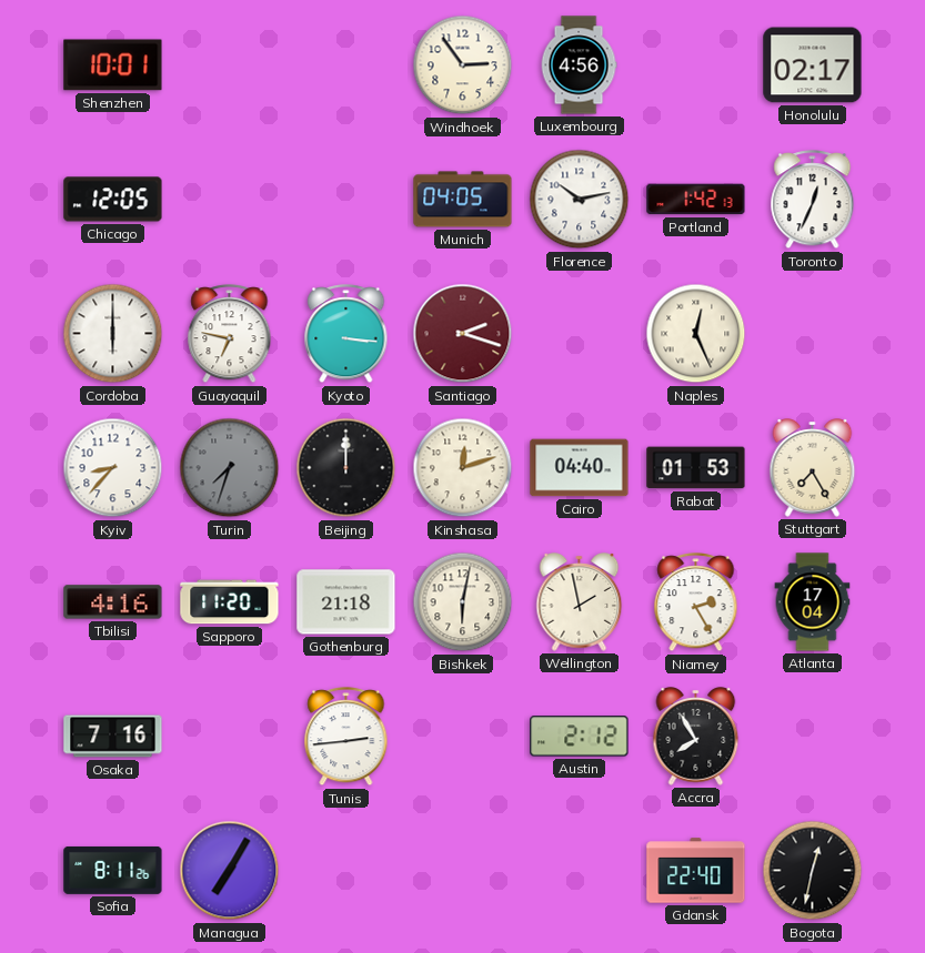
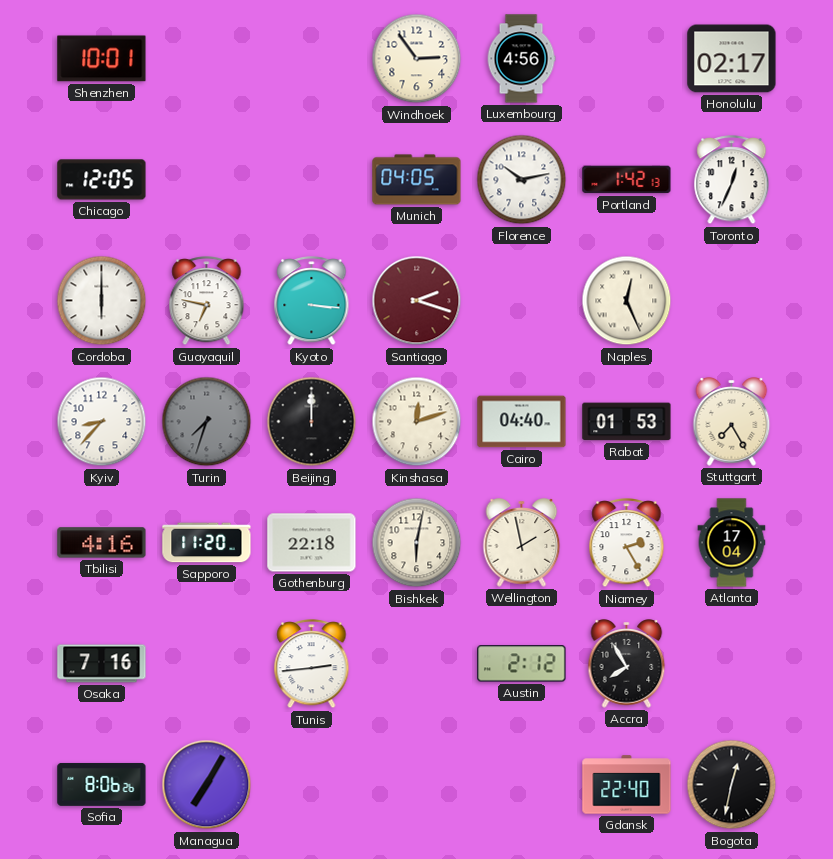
Gothenburg: 21:18 -> 22:18 (312, 543)
Sofia: 8:11 -> 8:06 (102, 784)
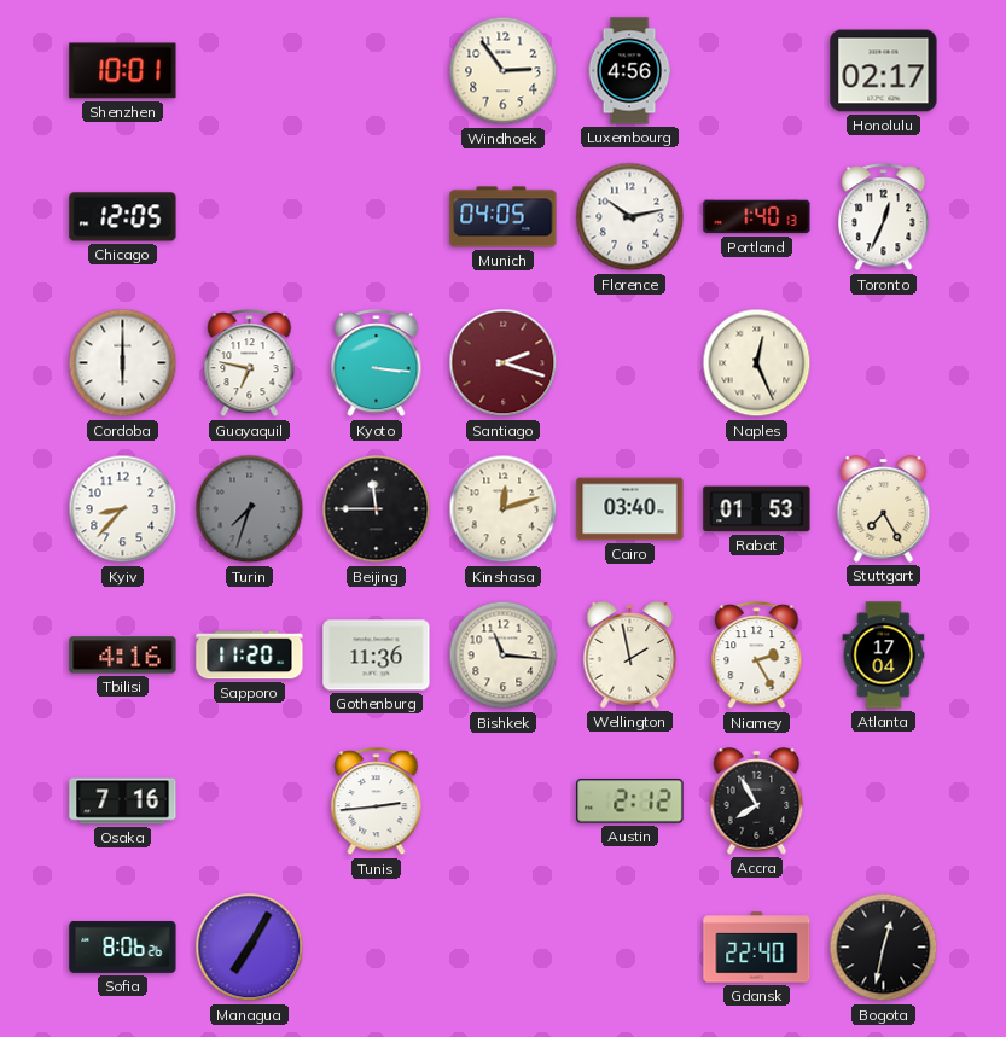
Portland: 1:42 -> 1:40 (757, 217)
Beijing: 12:00 -> 11:45 (377, 509)
Cairo: 04:40 -> 03:40 (630, 509)
Gothenburg: 22:18 -> 11:36 (377, 656)
Bishkek: 6:02 -> 11:16 (504, 656)
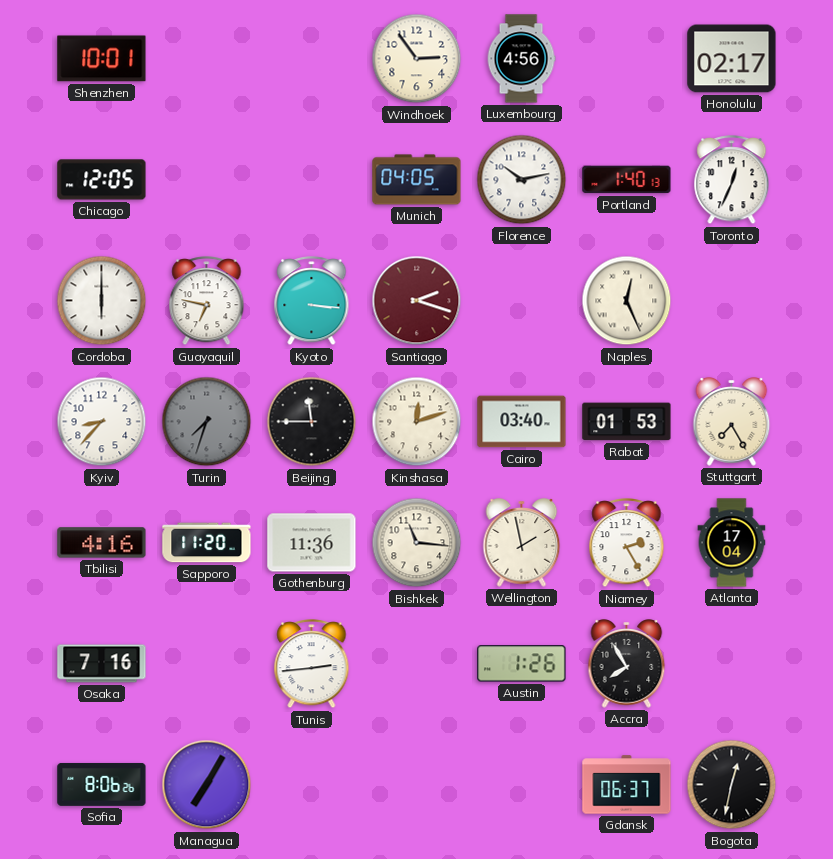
Austin: 2:12 -> 1:26 (522, 664)
Gdansk: 22:40 -> 06:37 (627, 785)
